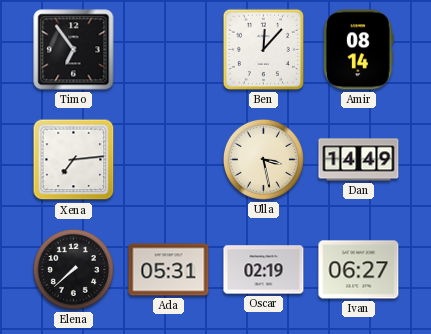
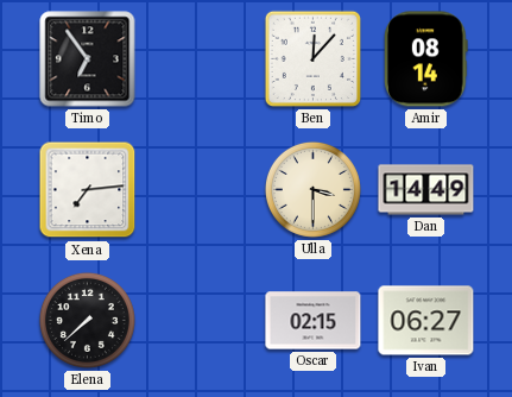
Ulla: 3:28 -> 3:30 (312, 189)
Ada: 05:31 -> none (169, 270)
Oscar: 02:19 -> 02:15 (314, 321)
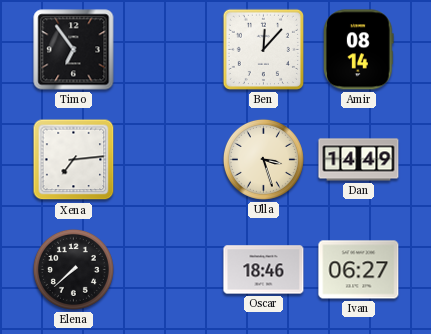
Ulla: 3:30 -> 3:27 (263, 159)
Oscar: 02:15 -> 18:46 (264, 270)
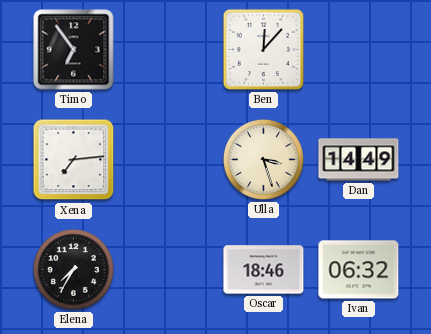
Amir: 08:14 -> none (359, 50)
Elena: 7:38 -> 7:35 (73, 269)
Ivan: 06:27 -> 06:32 (359, 270)
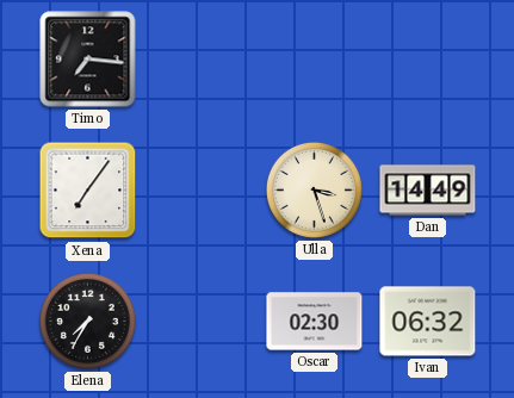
Timo: 6:54 -> 7:16 (88, 60)
Ben: 12:07 -> none (263, 49)
Xena: 7:14 -> 7:06 (88, 191)
Oscar: 18:46 -> 02:30 (315, 322)
